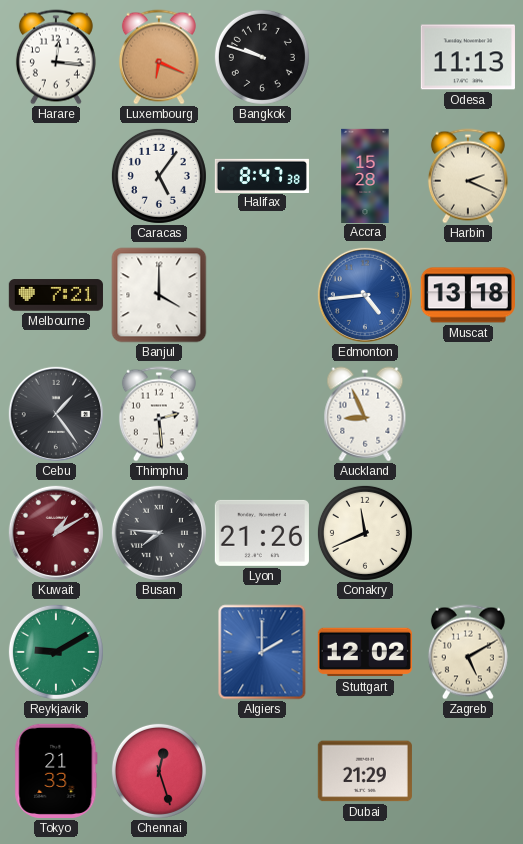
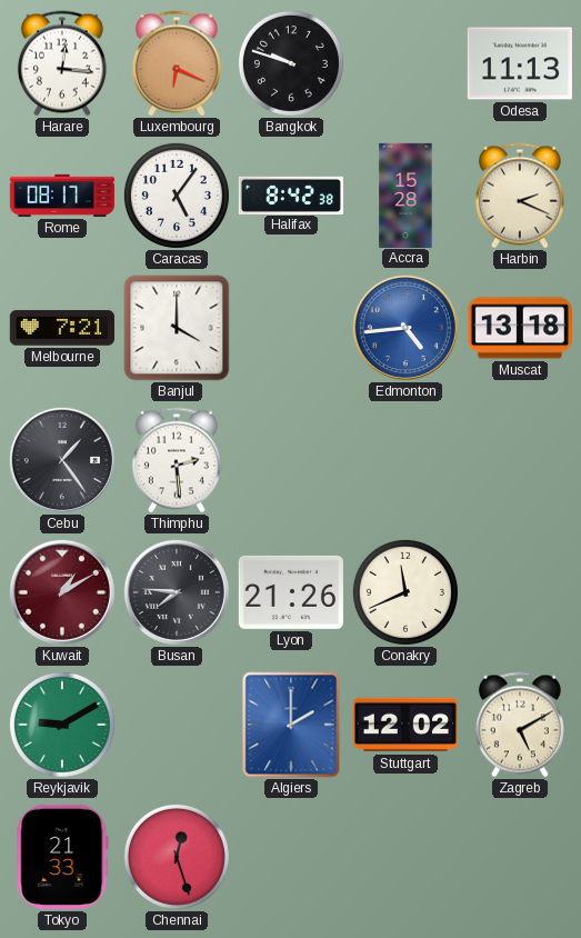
Rome: none -> 08:17 (62, 196)
Halifax: 8:47 -> 8:42 (291, 194)
Auckland: 8:56 -> none (365, 414)
Dubai: 21:29 -> none (365, 771)
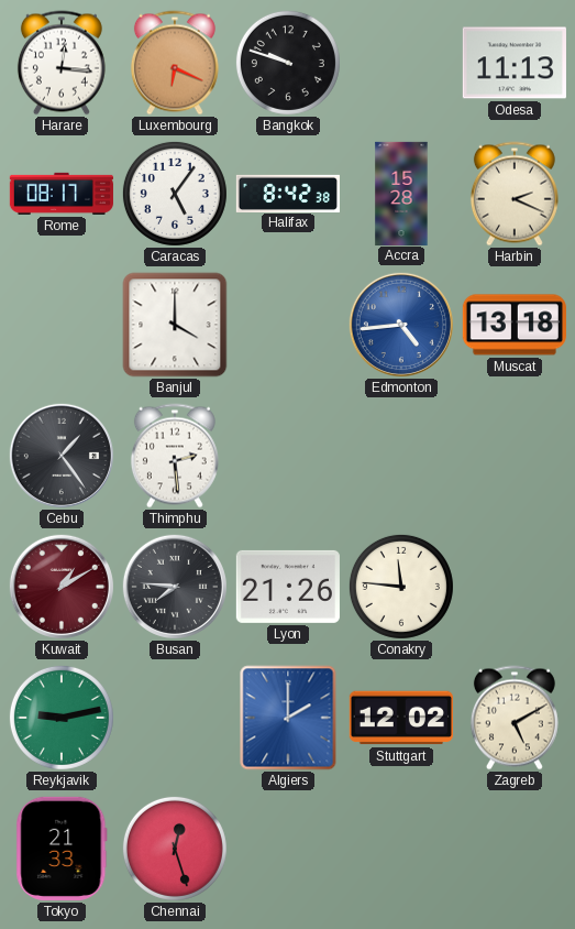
Melbourne: 7:21 -> none (62, 328)
Conakry: 11:41 -> 11:46 (401, 587)
Reykjavik: 9:10 -> 9:13 (62, 718)
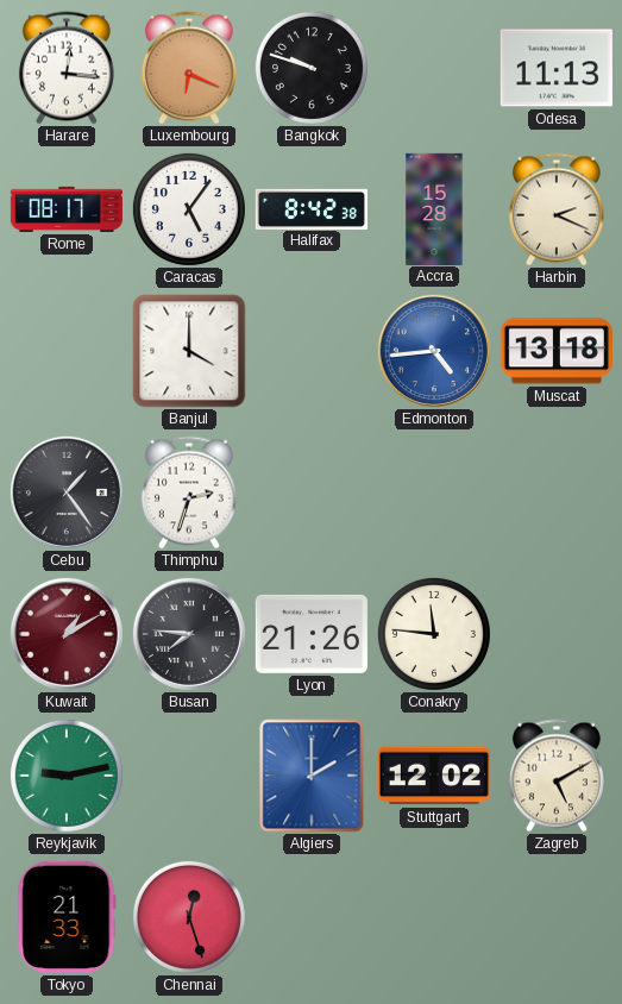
Thimphu: 2:29 -> 2:33 (189, 492)
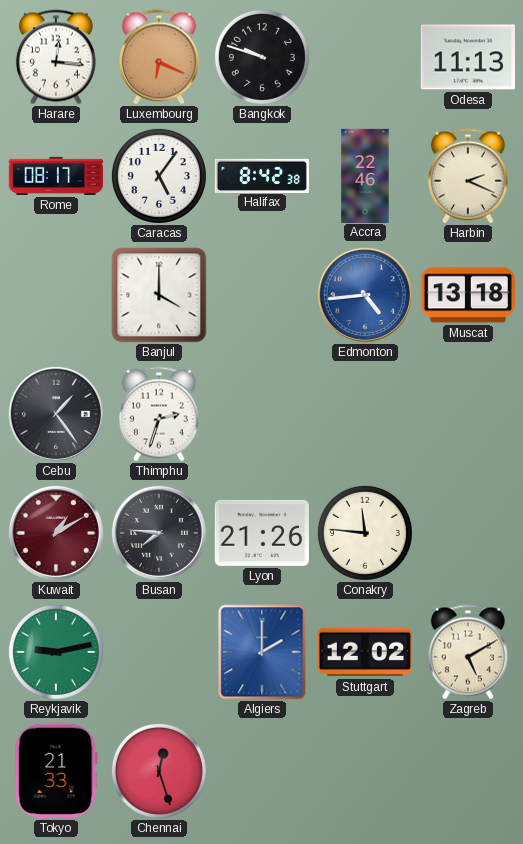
Accra: 15:28 -> 22:46 (365, 175)
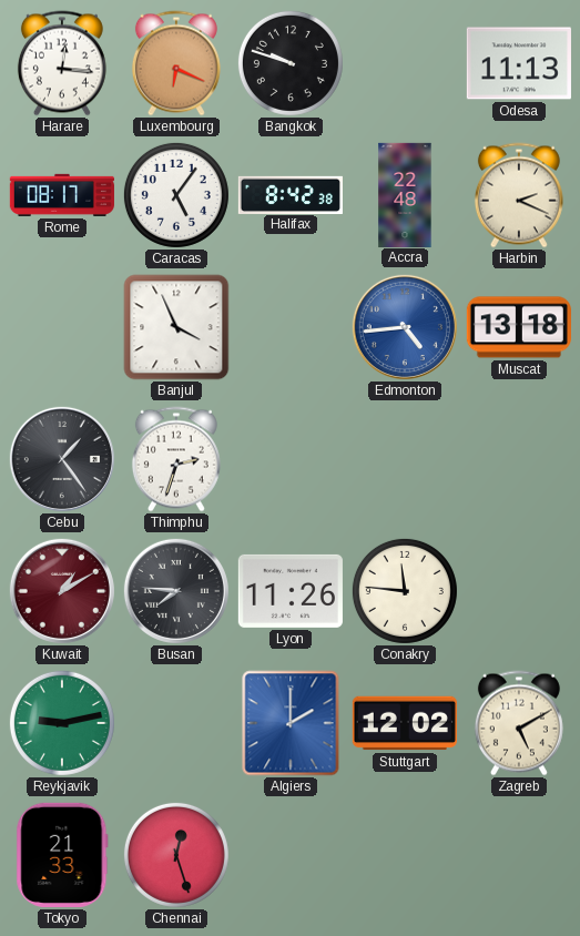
Accra: 22:46 -> 22:48 (405, 194)
Banjul: 4:00 -> 3:56 (176, 327)
Lyon: 21:26 -> 11:26 (291, 591)
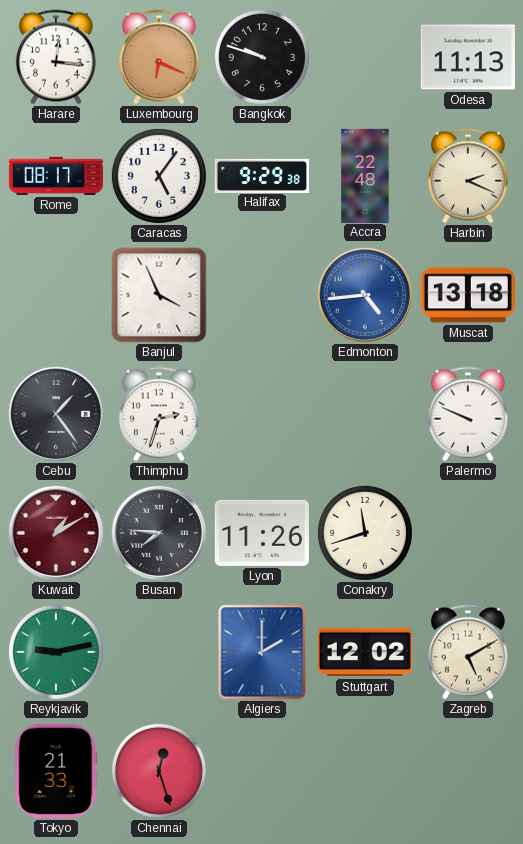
Halifax: 8:42 -> 9:29 (262, 175)
Palermo: none -> 9:49 (468, 414)
Conakry: 11:46 -> 11:42 (365, 533)
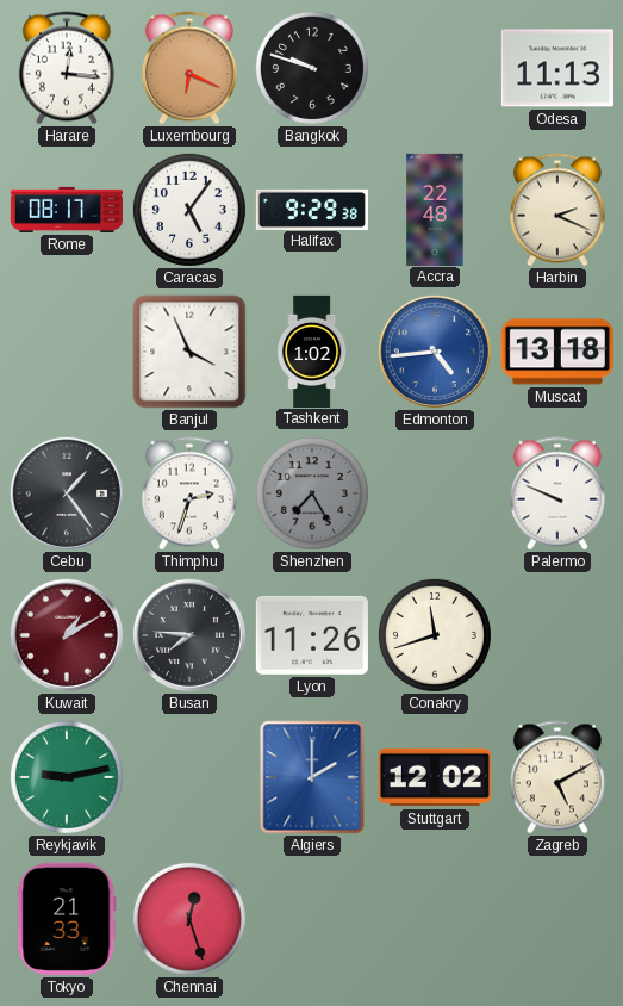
Tashkent: none -> 1:02 (313, 350)
Shenzhen: none -> 7:25 (312, 493)
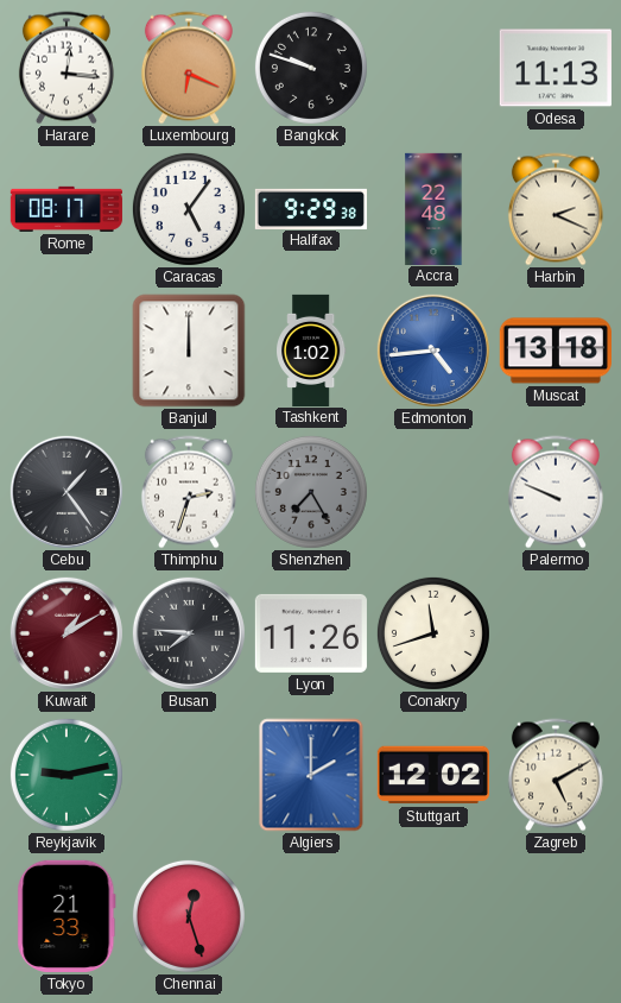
Banjul: 3:56 -> 12:00 (189, 351)
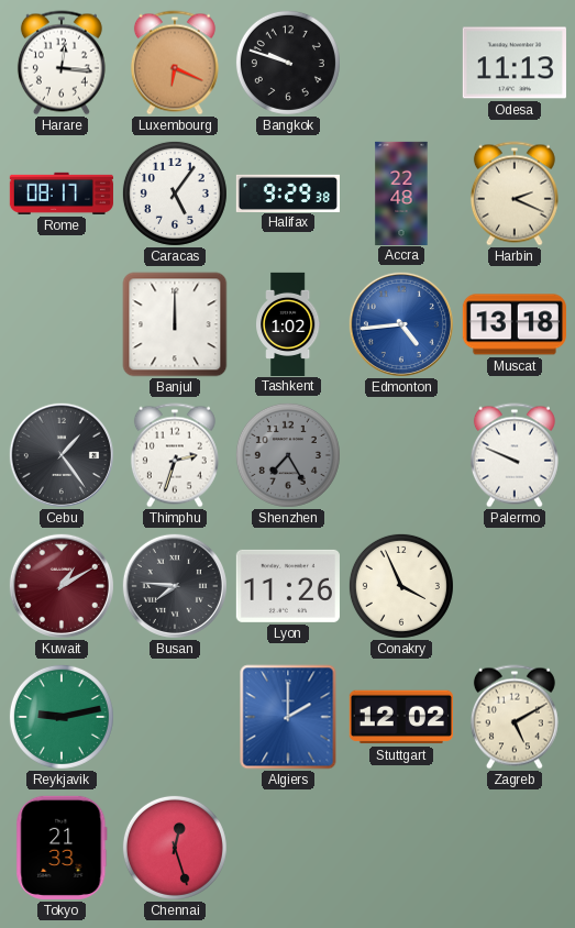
Conakry: 11:42 -> 3:56 (401, 586)
